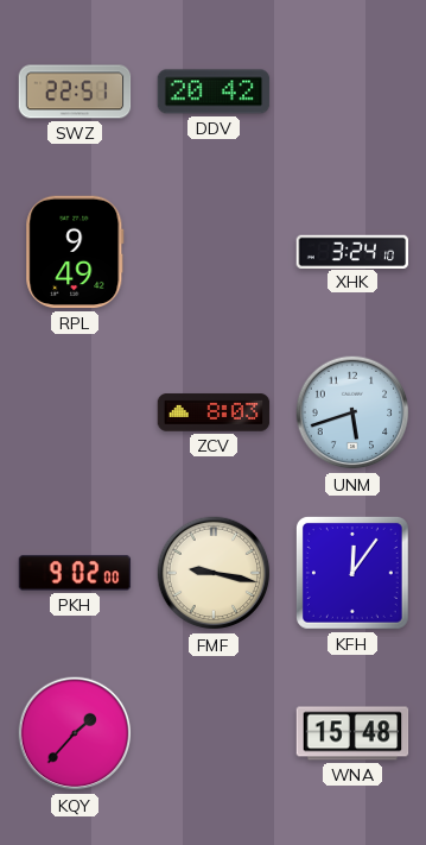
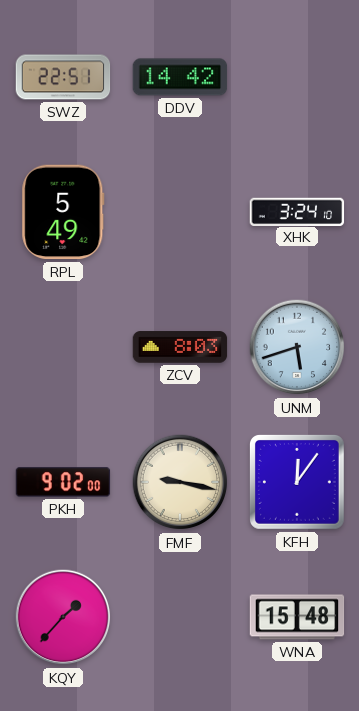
DDV: 20:42 -> 14:42 (180, 77)
RPL: 9:49 -> 5:49 (63, 212)
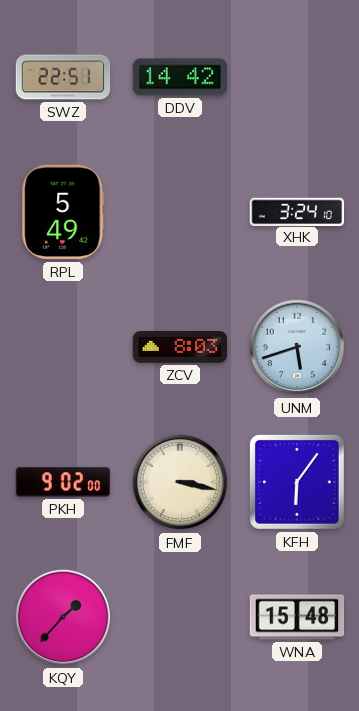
FMF: 9:17 -> 3:17 (180, 482)
KFH: 12:06 -> 6:06 (297, 482)
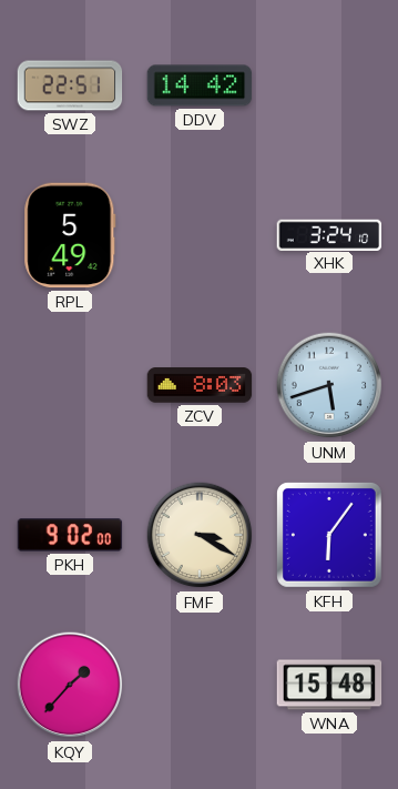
FMF: 3:17 -> 3:20 (200, 535)
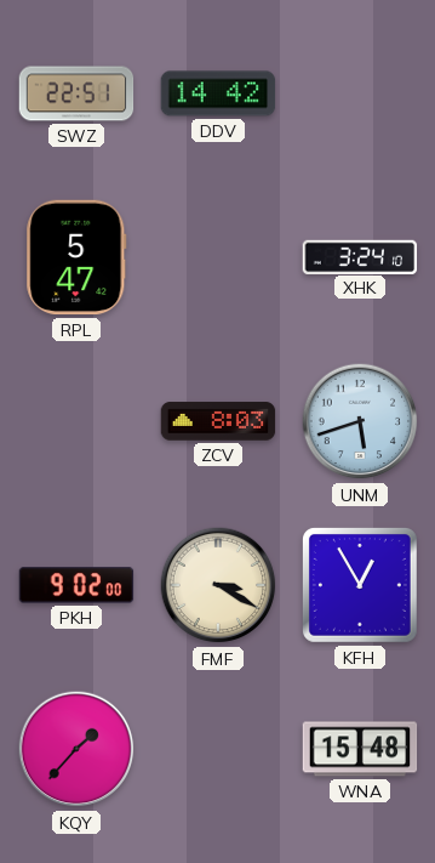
RPL: 5:49 -> 5:47 (76, 257)
KFH: 6:06 -> 12:55 (360, 585)
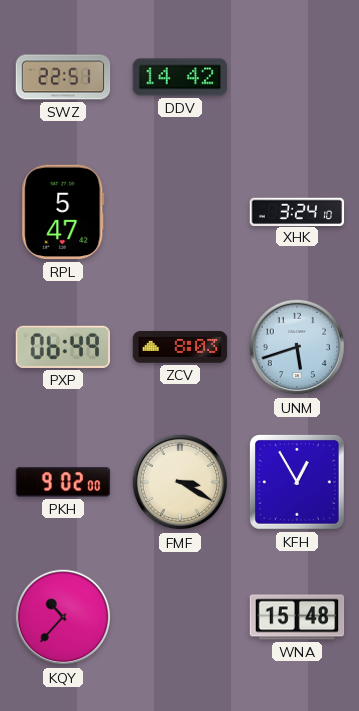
PXP: none -> 06:49 (63, 347)
KQY: 1:37 -> 10:37 (63, 617)
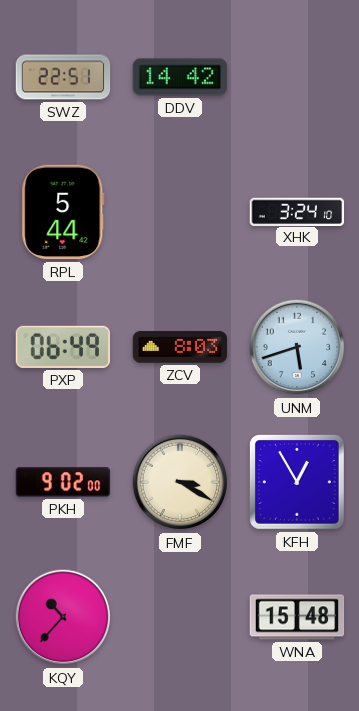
RPL: 5:47 -> 5:44 (63, 212)
